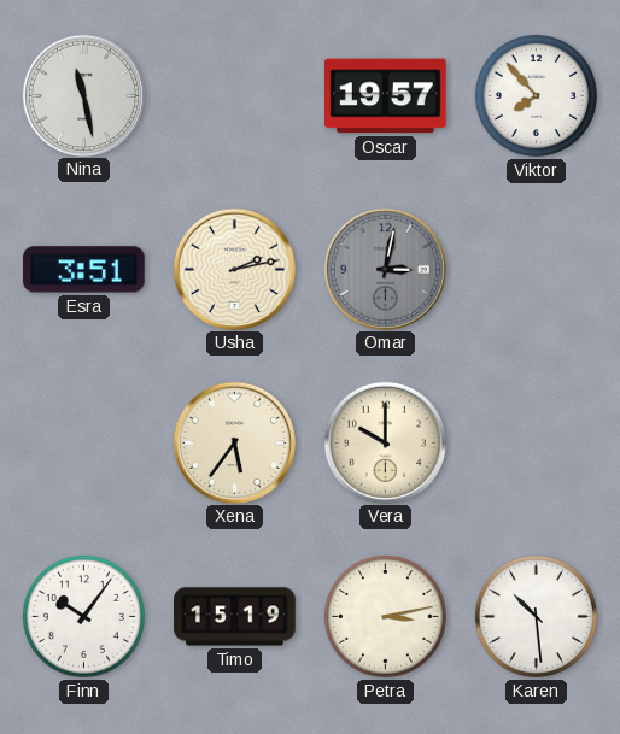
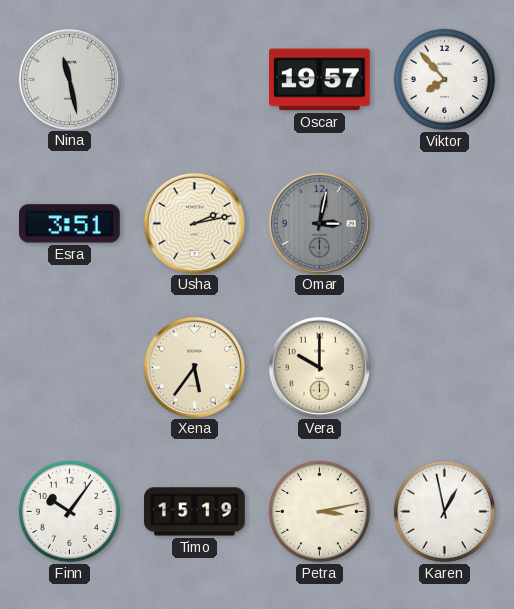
Karen: 10:29 -> 12:58 (444, 511)
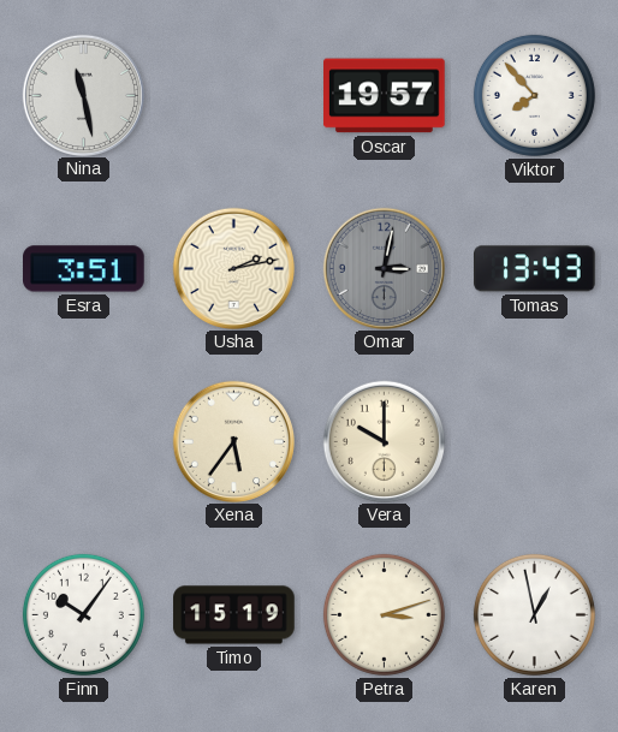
Tomas: none -> 13:43 (535, 269)
Petra: 3:13 -> 3:12 (384, 614)
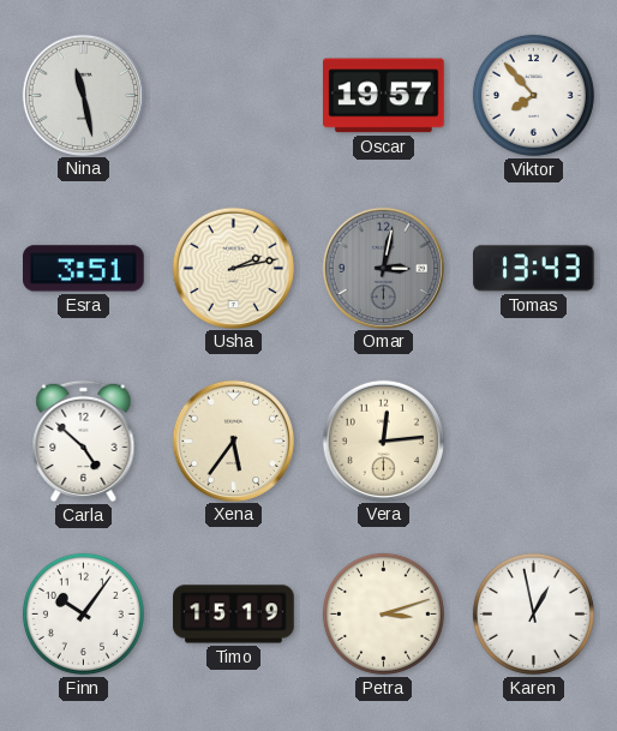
Carla: none -> 4:52 (84, 441)
Vera: 10:00 -> 12:14 (383, 441)
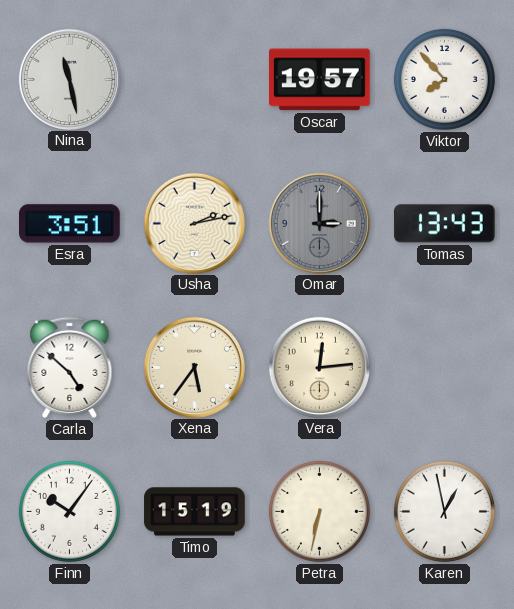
Omar: 3:02 -> 3:00 (319, 223)
Petra: 3:12 -> 6:32 (319, 511)
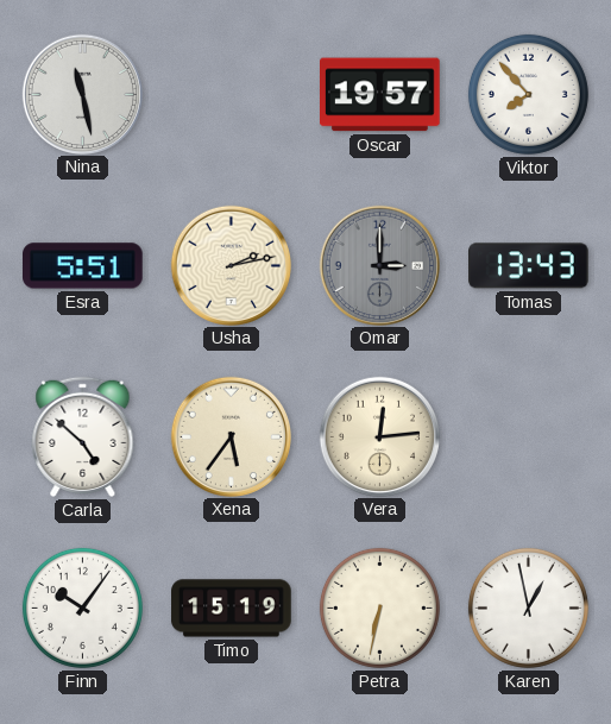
Esra: 3:51 -> 5:51 (83, 266)
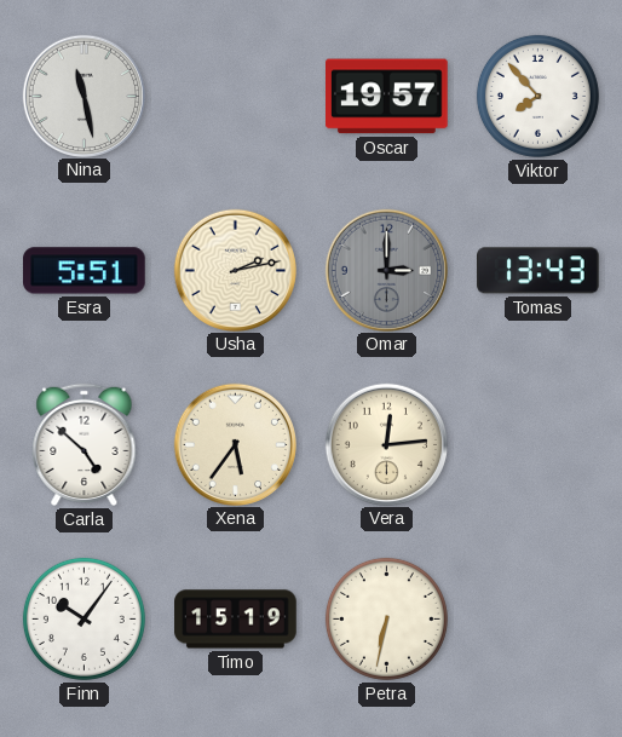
Karen: 12:58 -> none (528, 607)
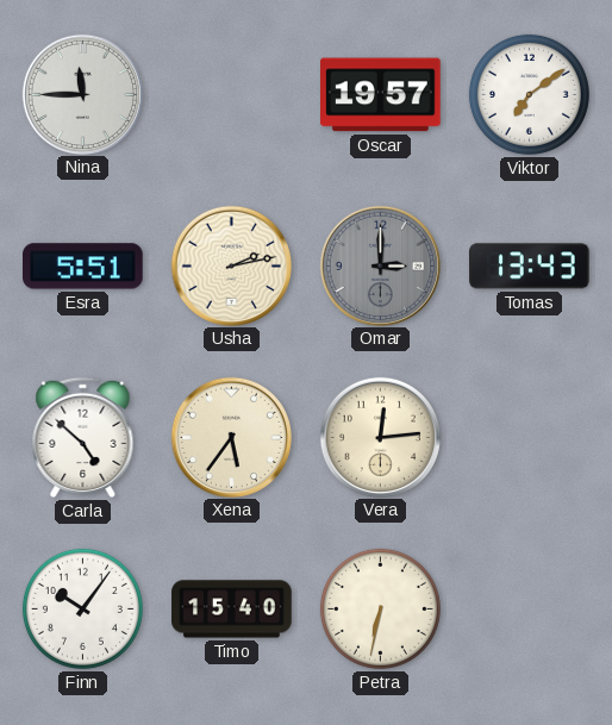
Nina: 11:28 -> 11:45 (82, 94)
Viktor: 7:53 -> 7:09 (529, 94)
Timo: 15:19 -> 15:40 (232, 610)
